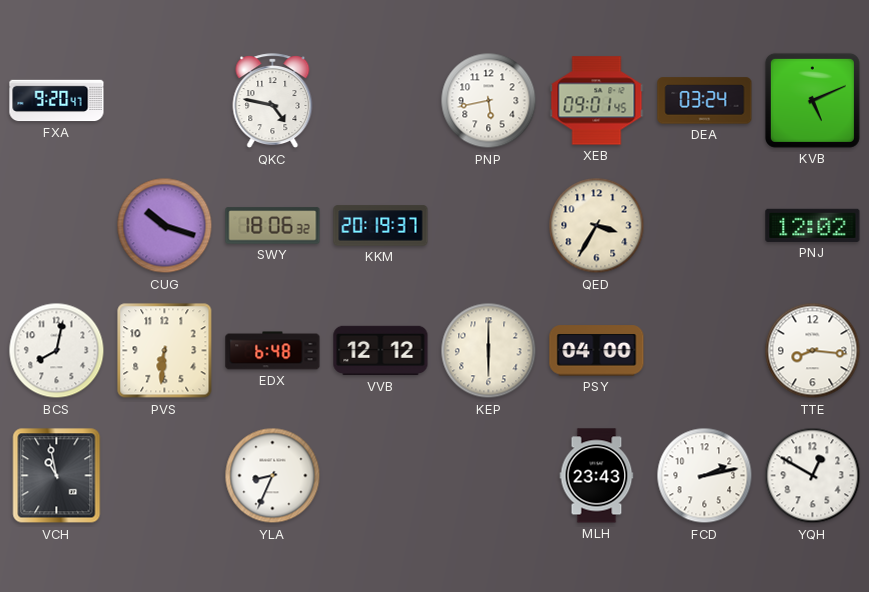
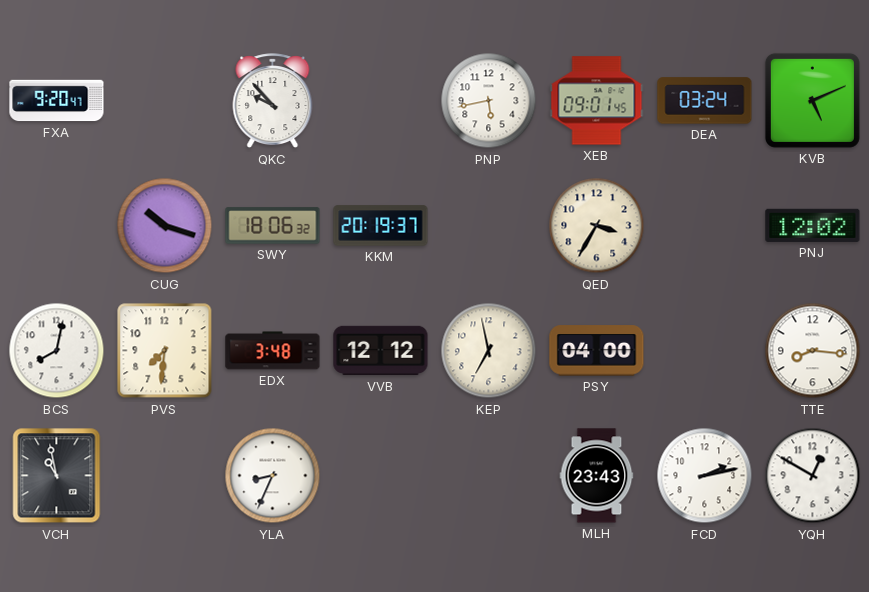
QKC: 4:47 -> 9:53 (273, 101)
PVS: 6:31 -> 7:31 (165, 351)
EDX: 6:48 -> 3:48 (273, 351)
KEP: 6:00 -> 6:58 (489, 351)
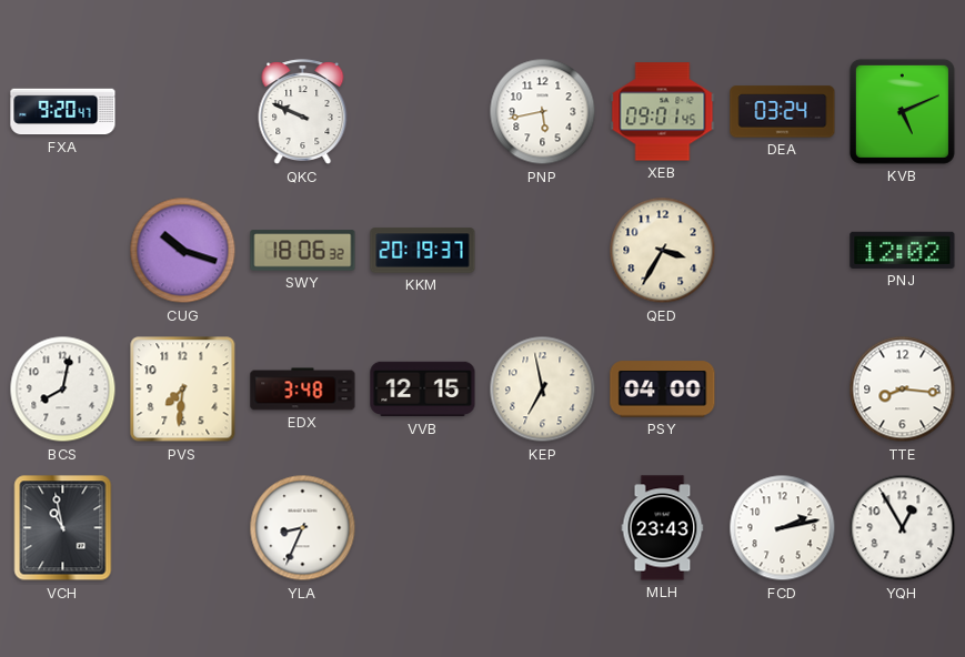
QKC: 9:53 -> 9:49 (303, 112)
VVB: 12:12 -> 12:15 (423, 390)
YQH: 12:50 -> 12:55 (903, 528)
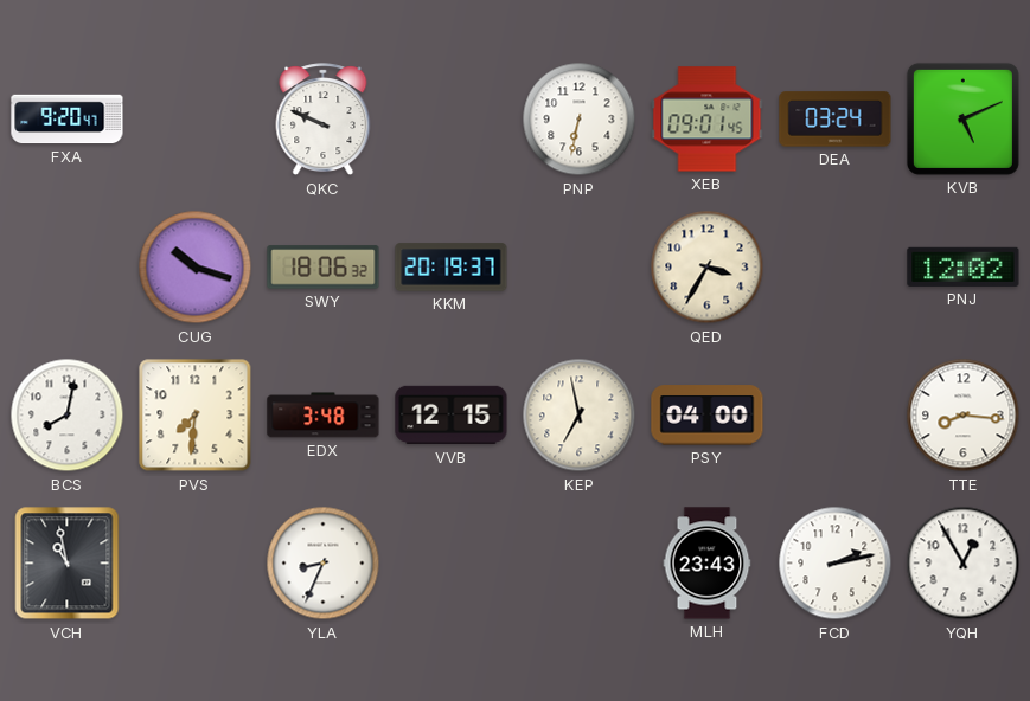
PNP: 5:43 -> 6:32 (580, 120)
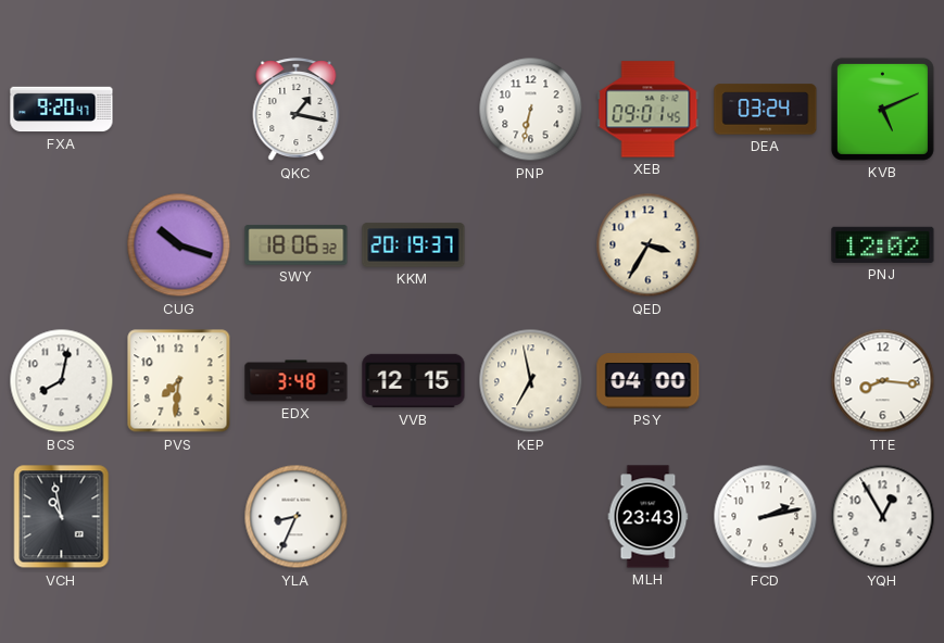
QKC: 9:49 -> 1:17 (297, 110)
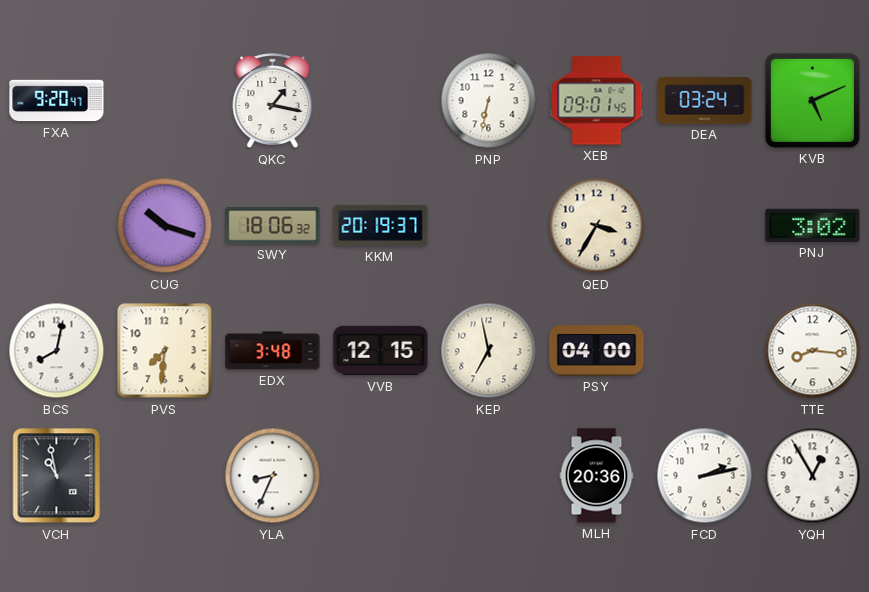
PNJ: 12:02 -> 3:02 (813, 225)
MLH: 23:43 -> 20:36 (597, 476)
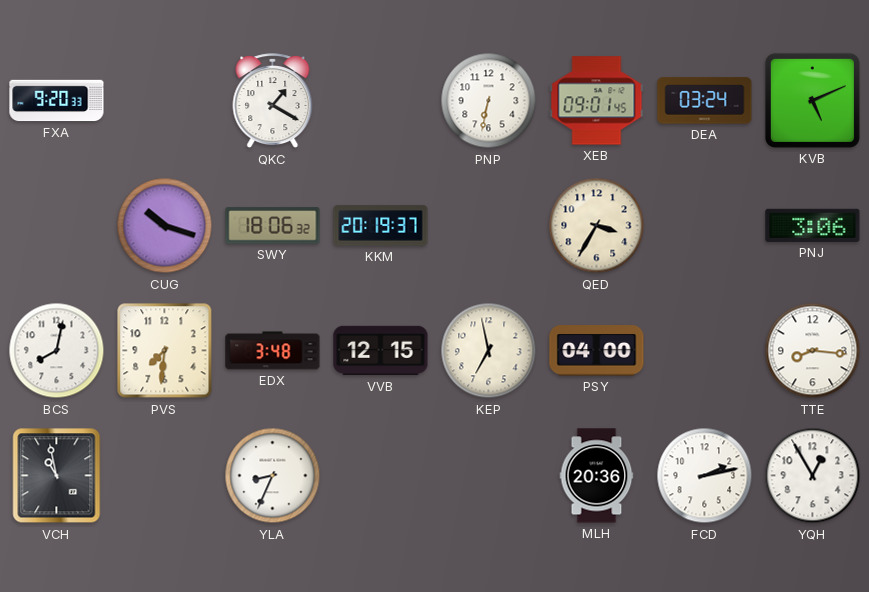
FXA: 9:20:47 -> 9:20:33 (57, 101)
QKC: 1:17 -> 1:20 (273, 101)
PNJ: 3:02 -> 3:06 (813, 225)
